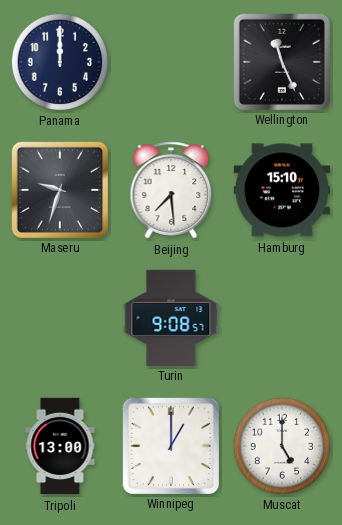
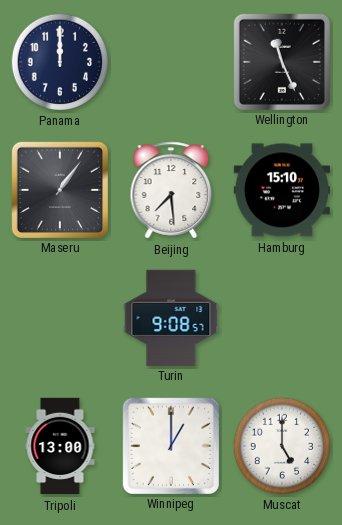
Maseru: 9:33 -> 1:06 (59, 189)
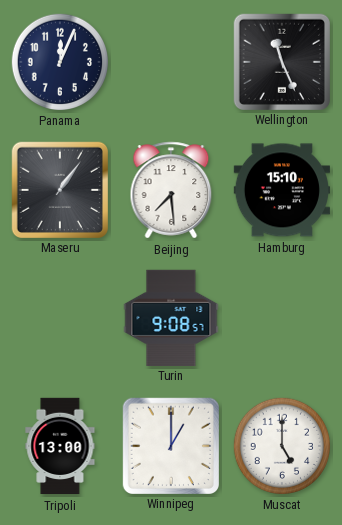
Panama: 12:00 -> 12:04 (59, 61)
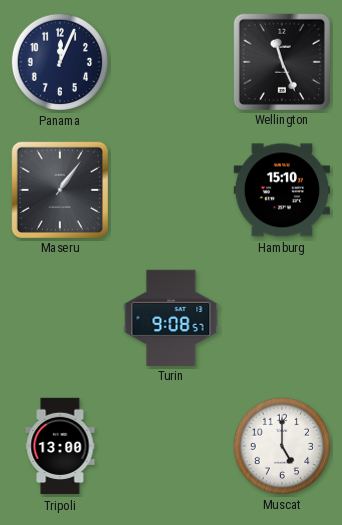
Beijing: 7:29 -> none (171, 190)
Winnipeg: 1:00 -> none (170, 445)
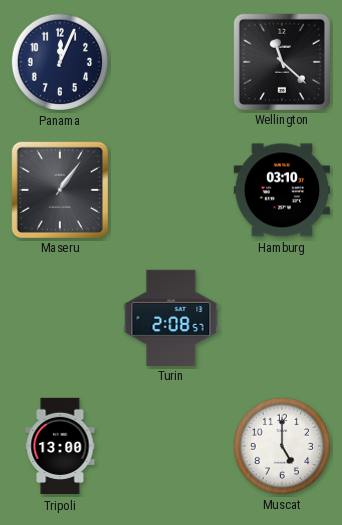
Wellington: 11:26 -> 11:22 (281, 61)
Hamburg: 15:10 -> 03:10 (281, 190)
Turin: 9:08 -> 2:08 (171, 317)
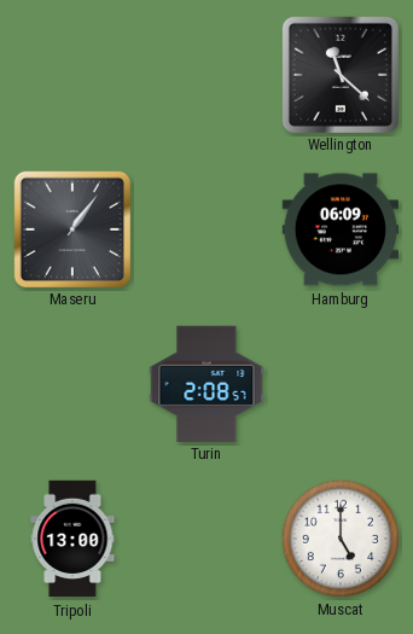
Panama: 12:04 -> none (59, 61)
Hamburg: 03:10 -> 06:09 (339, 229)
